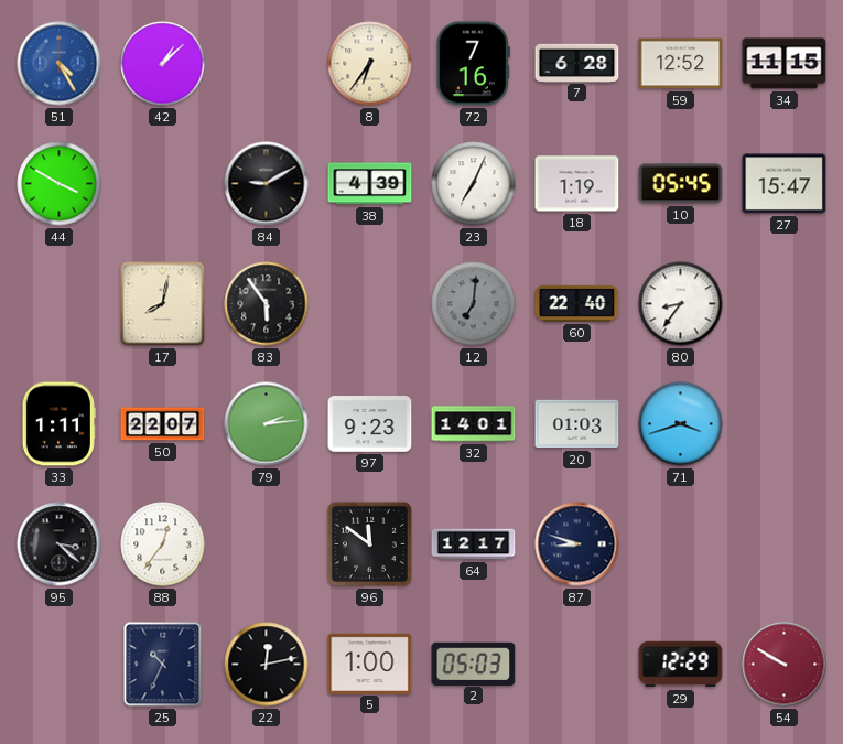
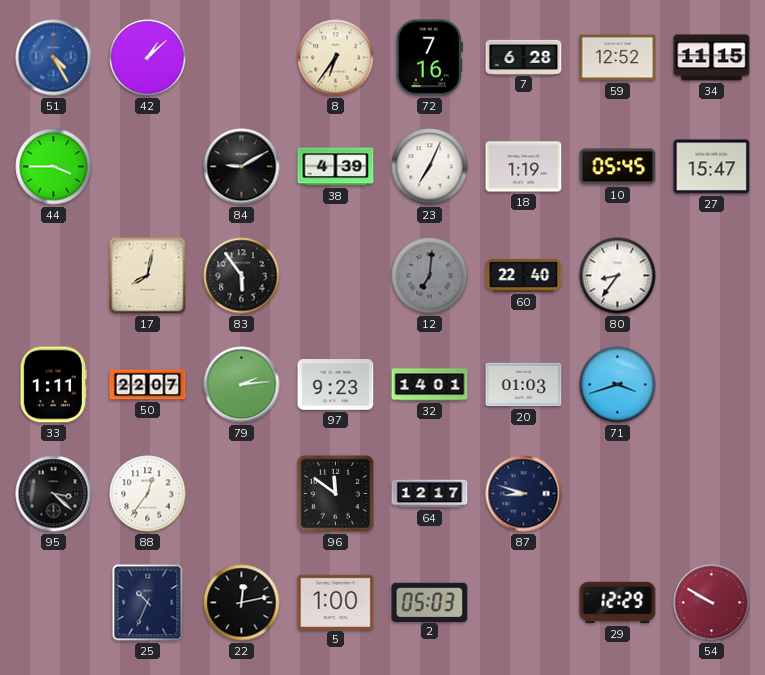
44: 3:50 -> 3:45 (54, 167)
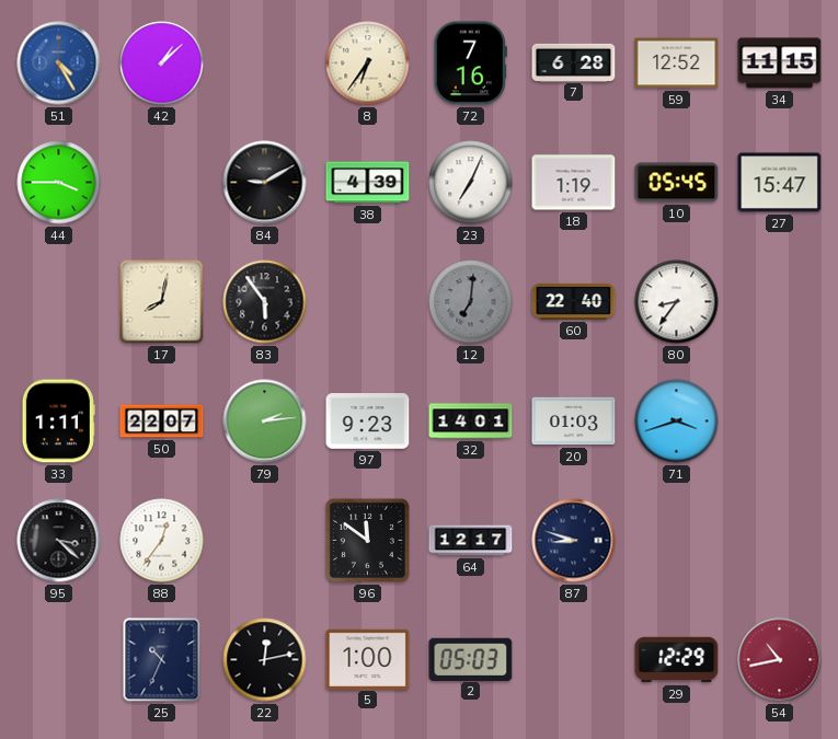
54: 9:50 -> 10:43 (780, 660)
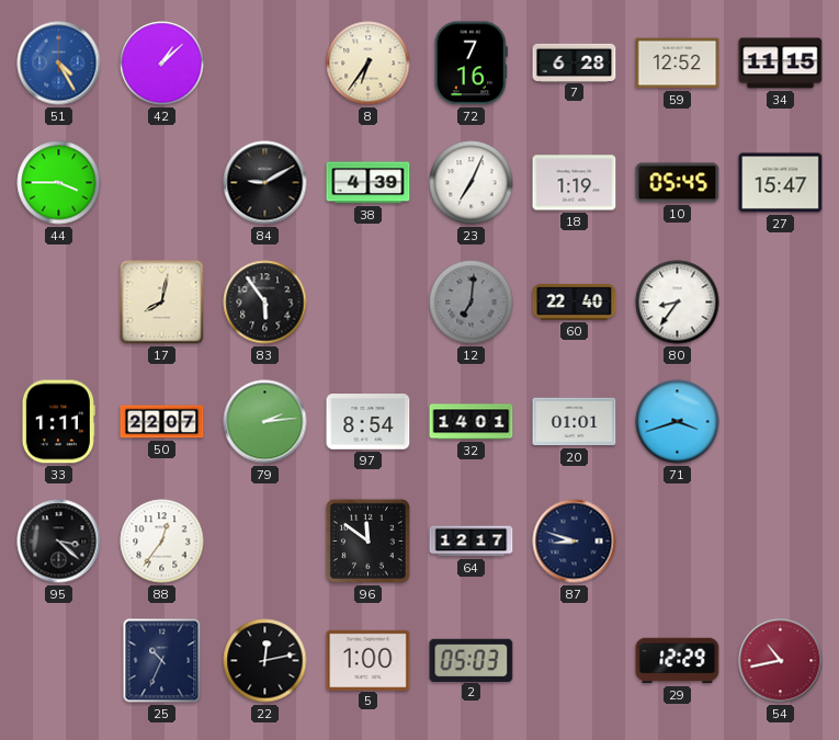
97: 9:23 -> 8:54 (369, 422)
20: 01:03 -> 01:01 (575, 422)
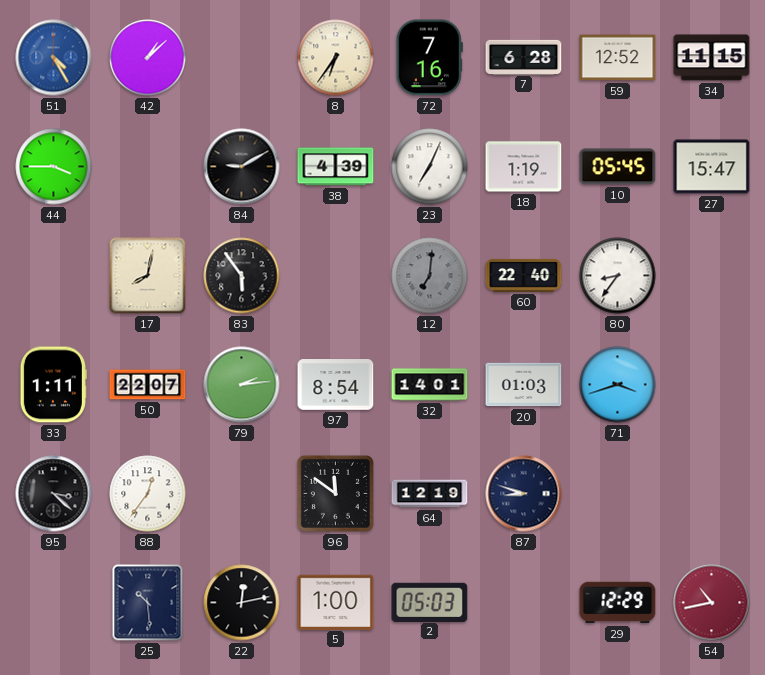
20: 01:01 -> 01:03 (524, 385)
64: 12:17 -> 12:19 (430, 494)
25: 10:34 -> 10:29 (148, 603)
